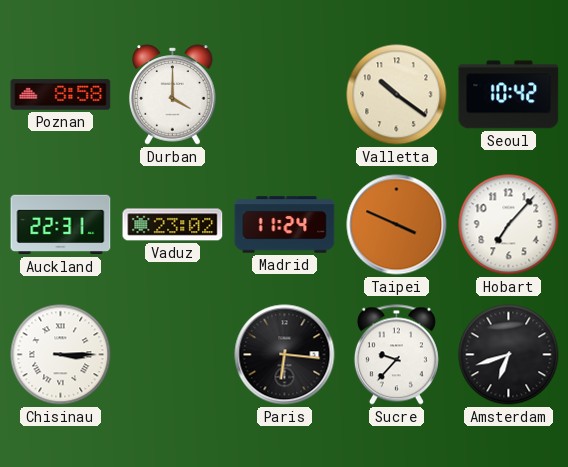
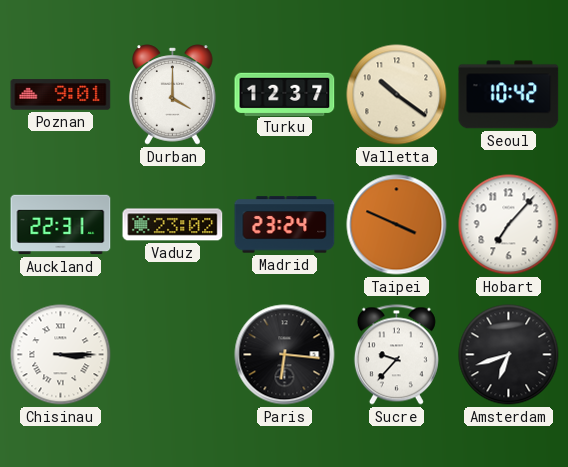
Poznan: 8:58 -> 9:01 (61, 95)
Turku: none -> 12:37 (285, 94)
Madrid: 11:24 -> 23:24 (285, 225)
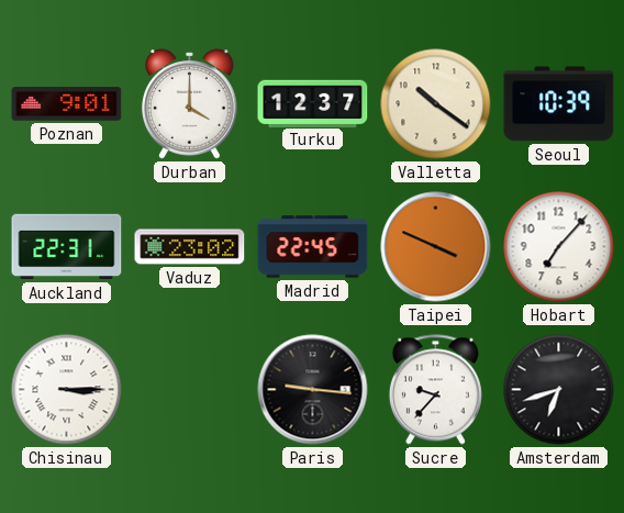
Seoul: 10:42 -> 10:39 (559, 104)
Madrid: 23:24 -> 22:45 (313, 247)
Paris: 6:16 -> 9:16 (313, 390)
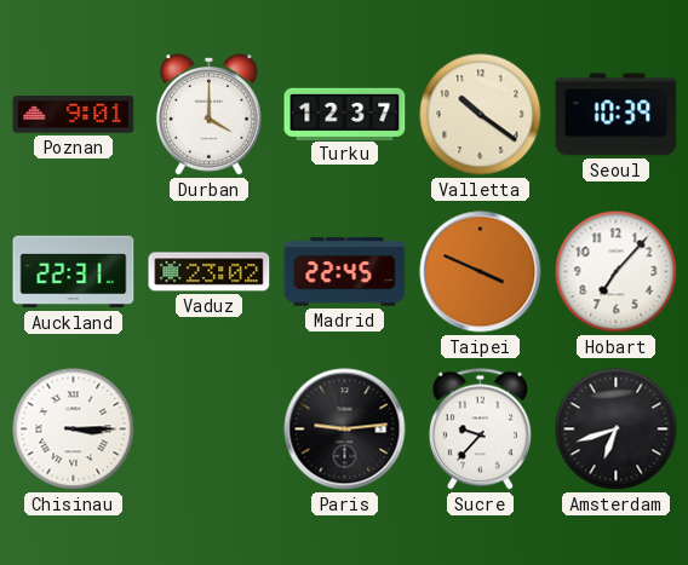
Paris: 9:16 -> 9:14 (345, 429)
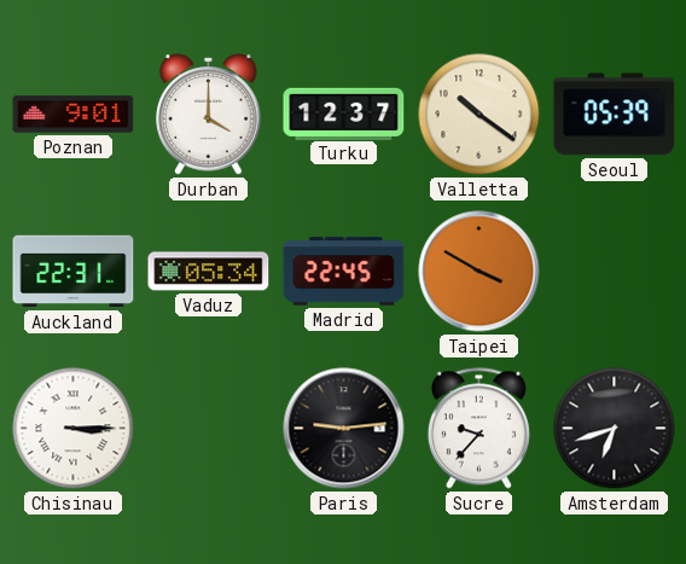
Seoul: 10:39 -> 05:39 (615, 115)
Vaduz: 23:02 -> 05:34 (209, 272)
Taipei: 3:49 -> 3:50 (479, 272)
Hobart: 7:07 -> none (617, 272)
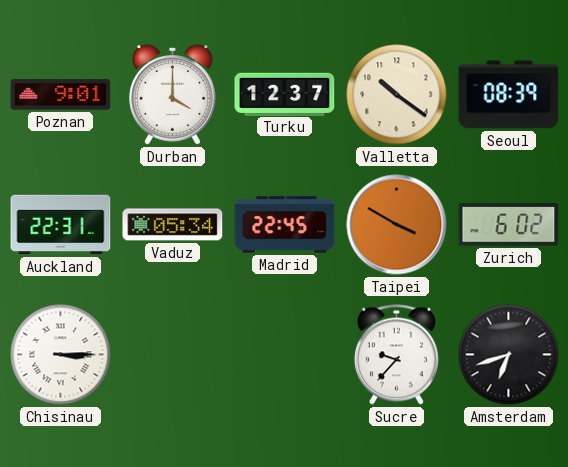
Seoul: 05:39 -> 08:39 (509, 95)
Zurich: none -> 6:02 (509, 225)
Paris: 9:14 -> none (344, 429)
